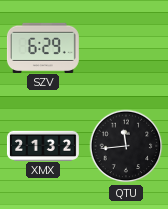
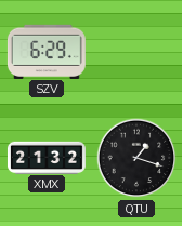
QTU: 11:44 -> 1:18 (136, 158)
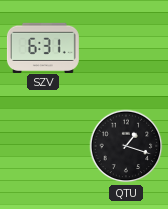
SZV: 6:29 -> 6:31 (43, 47)
XMX: 21:32 -> none (47, 157)
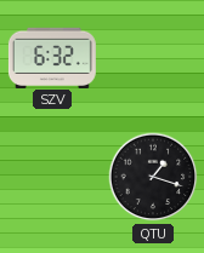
SZV: 6:31 -> 6:32 (52, 57)
